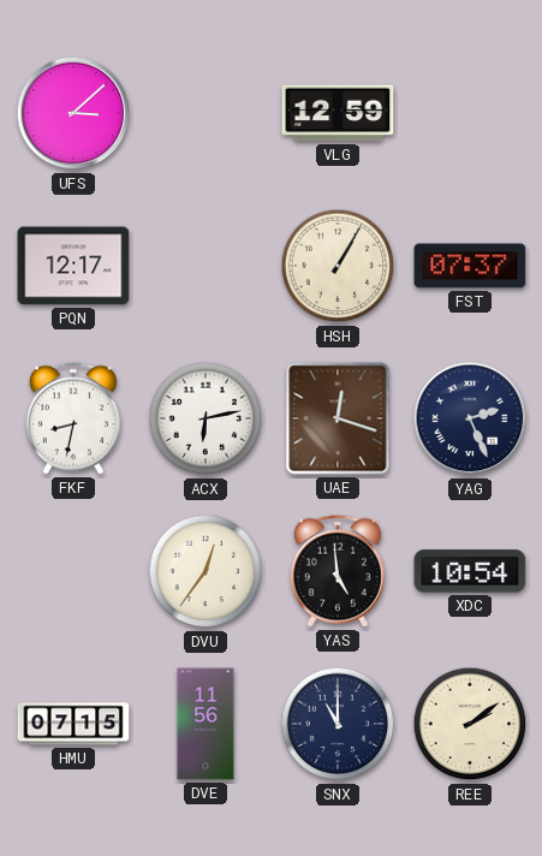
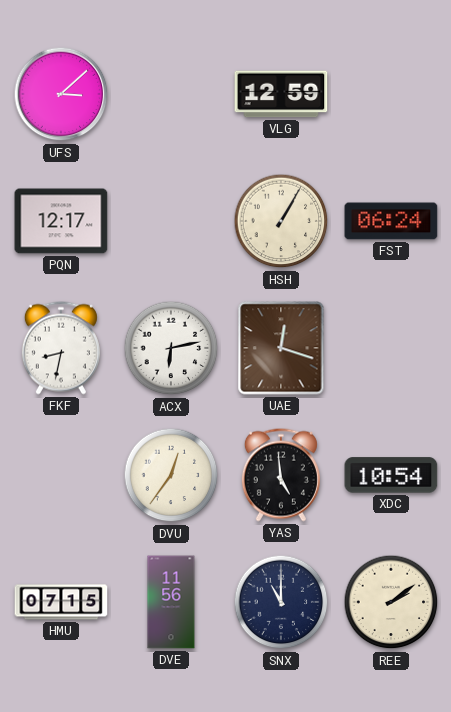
FST: 07:37 -> 06:24 (391, 221)
YAG: 2:26 -> none (470, 418)
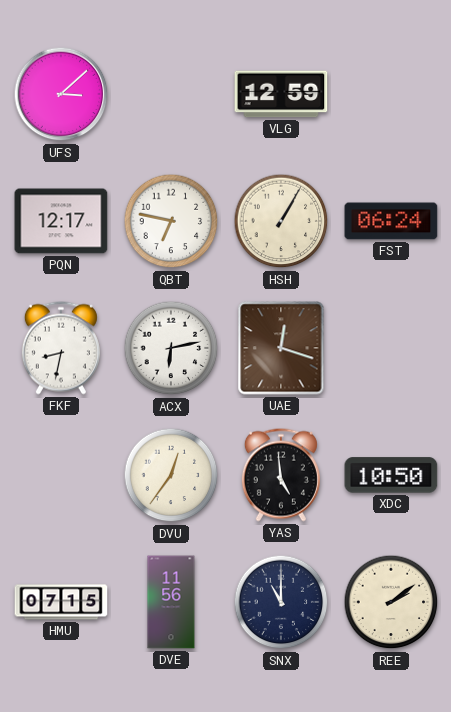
QBT: none -> 6:47 (171, 221)
XDC: 10:54 -> 10:50 (391, 475)
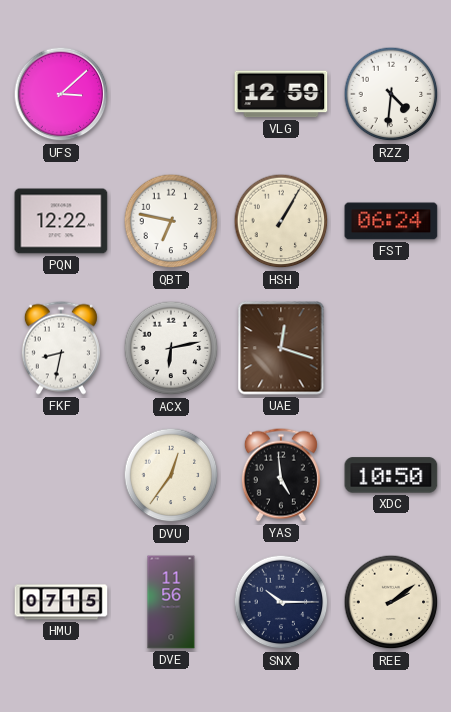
RZZ: none -> 4:31 (391, 94)
PQN: 12:17 -> 12:22 (61, 221)
SNX: 11:00 -> 10:15 (281, 602)
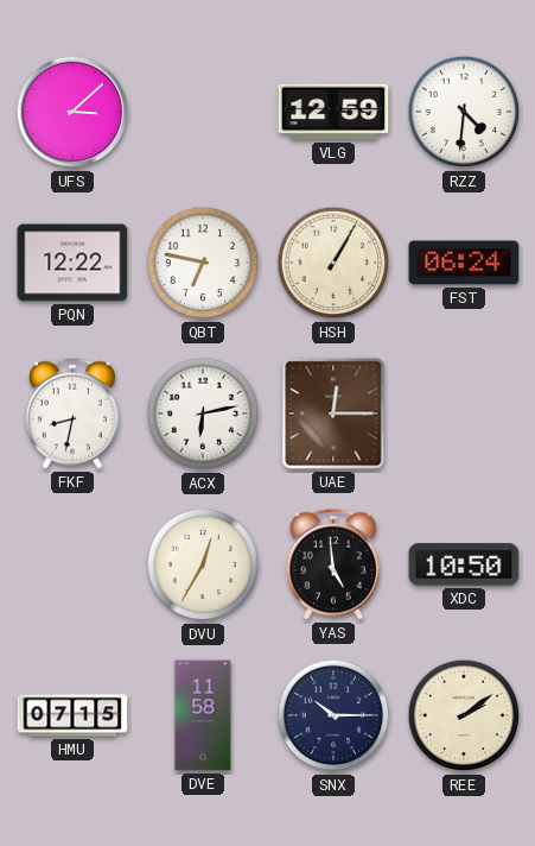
UAE: 12:18 -> 12:15 (333, 413)
DVU: 12:36 -> 12:35 (203, 564)
DVE: 11:56 -> 11:58 (203, 715)
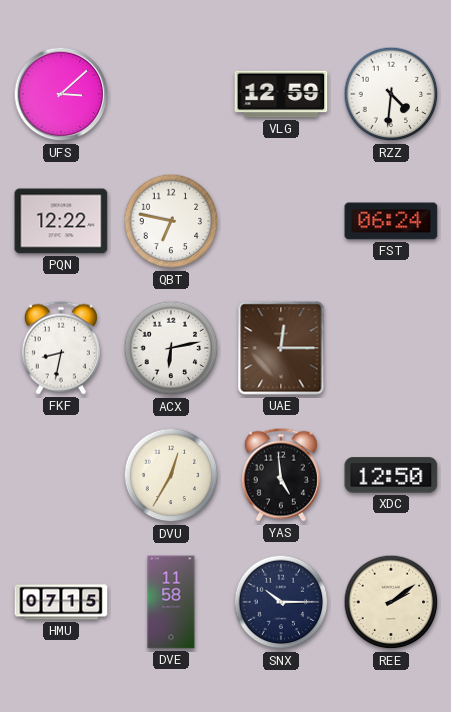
HSH: 1:05 -> none (333, 263)
XDC: 10:50 -> 12:50 (391, 475)
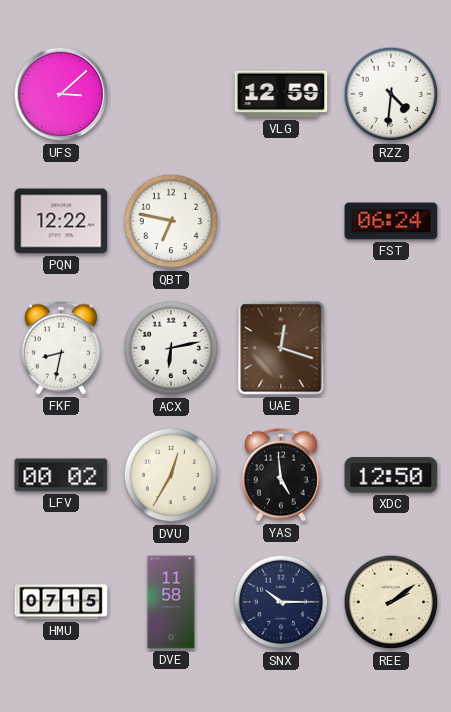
UAE: 12:15 -> 12:18 (281, 348)
LFV: none -> 00:02 (61, 475)
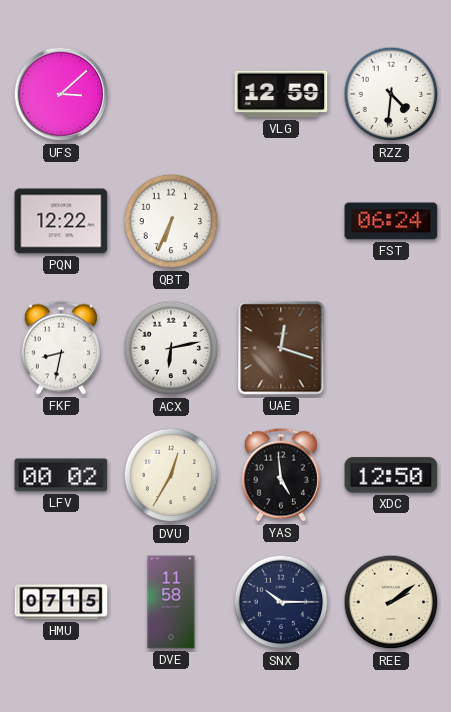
QBT: 6:47 -> 6:34 (171, 221)
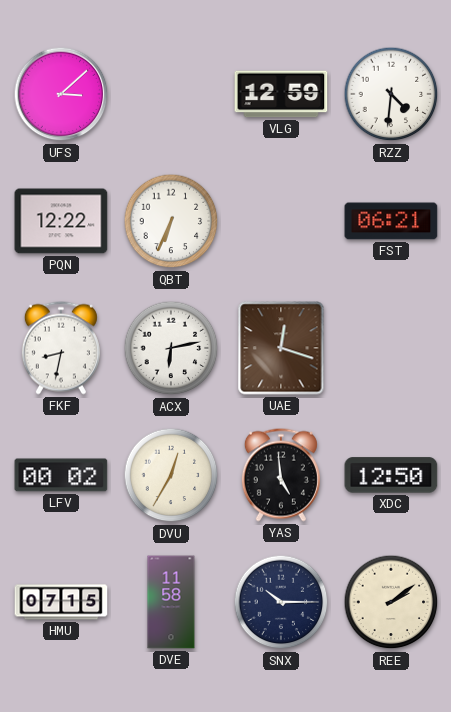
FST: 06:24 -> 06:21 (391, 221)
